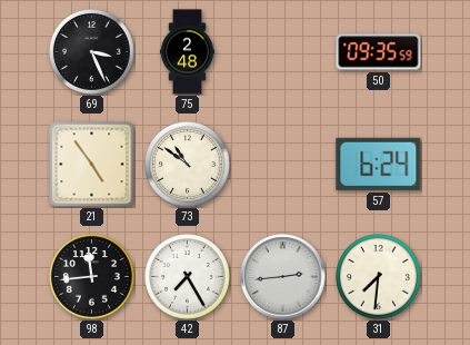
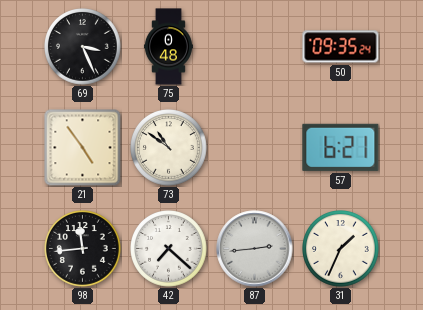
75: 2:48 -> 0:48 (168, 47)
50: 09:35:59 -> 09:35:24 (341, 47)
57: 6:24 -> 6:21 (341, 147)
42: 7:25 -> 7:22 (169, 249)
31: 7:31 -> 1:34 (341, 249)
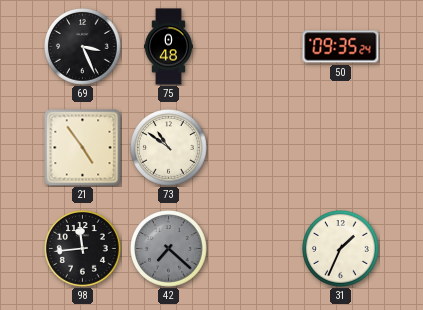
57: 6:21 -> none (341, 147)
42 dial: white -> grey (169, 249)
87: 2:44 -> none (255, 249)
